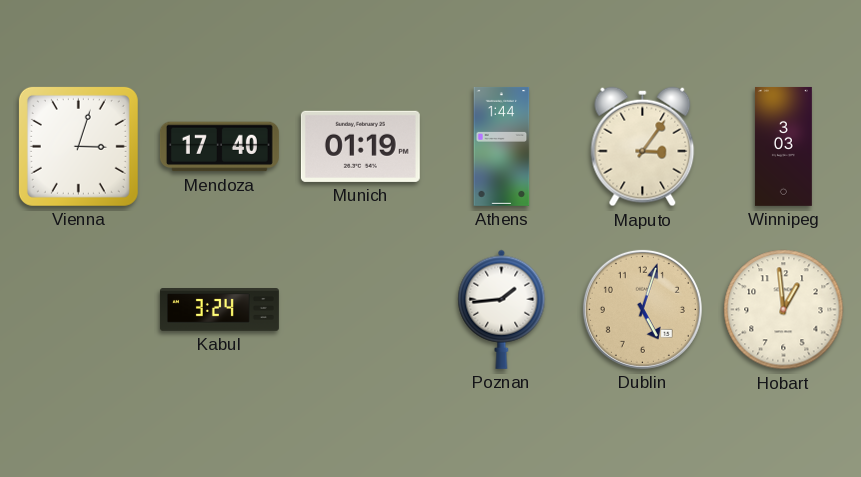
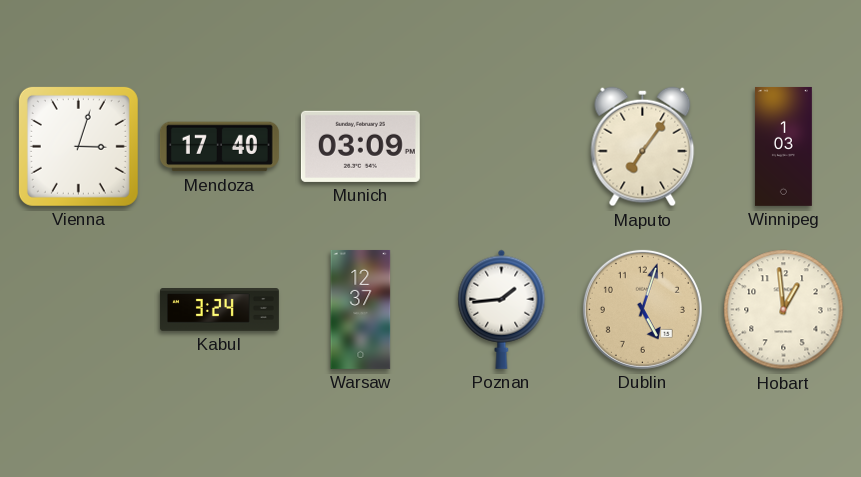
Munich: 01:19 -> 03:09 (360, 146)
Athens: 1:44 -> none (502, 146)
Maputo: 3:06 -> 7:06 (643, 147)
Winnipeg: 3:03 -> 1:03 (783, 146)
Warsaw: none -> 12:37 (361, 309)
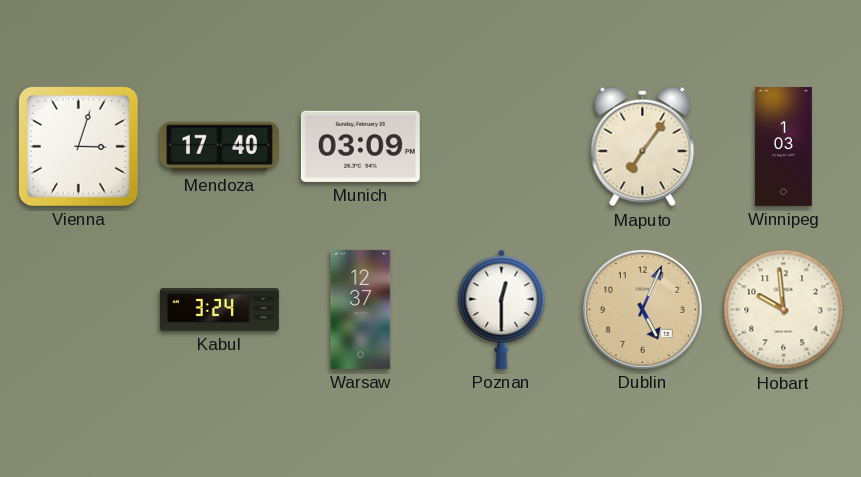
Poznan: 1:44 -> 12:30 (502, 309)
Dublin: 5:03 -> 5:04 (642, 309)
Hobart: 12:59 -> 9:59 (784, 310)
